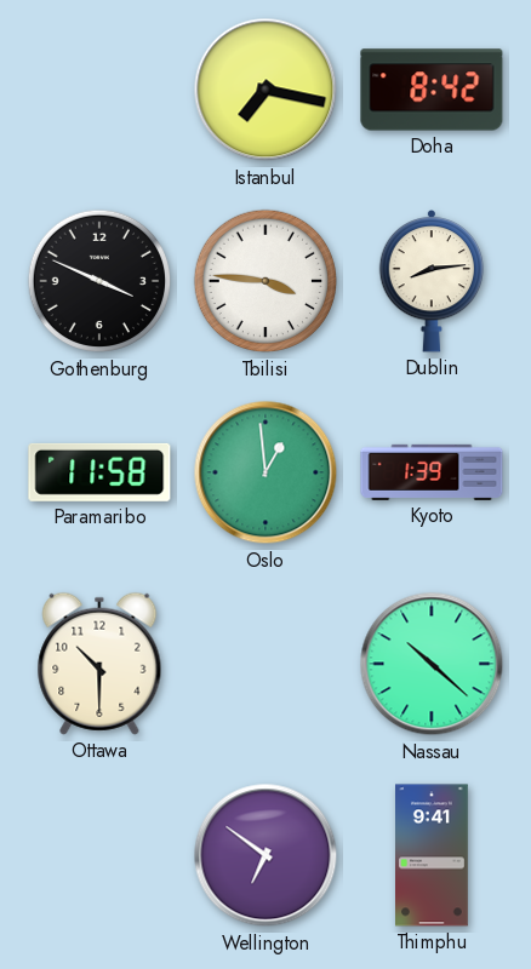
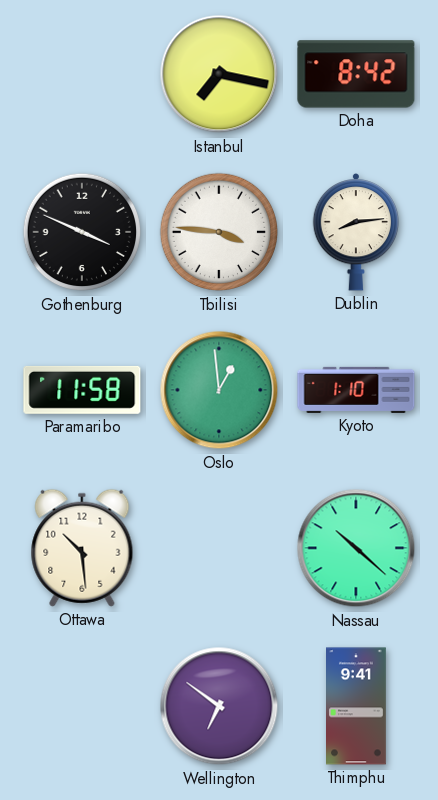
Kyoto: 1:39 -> 1:10 (356, 390)
Ottawa: 10:30 -> 10:29 (82, 548)
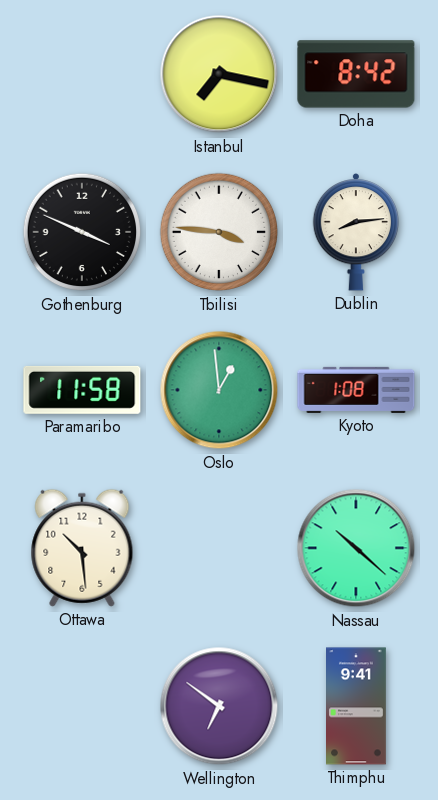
Kyoto: 1:10 -> 1:08 (356, 390)
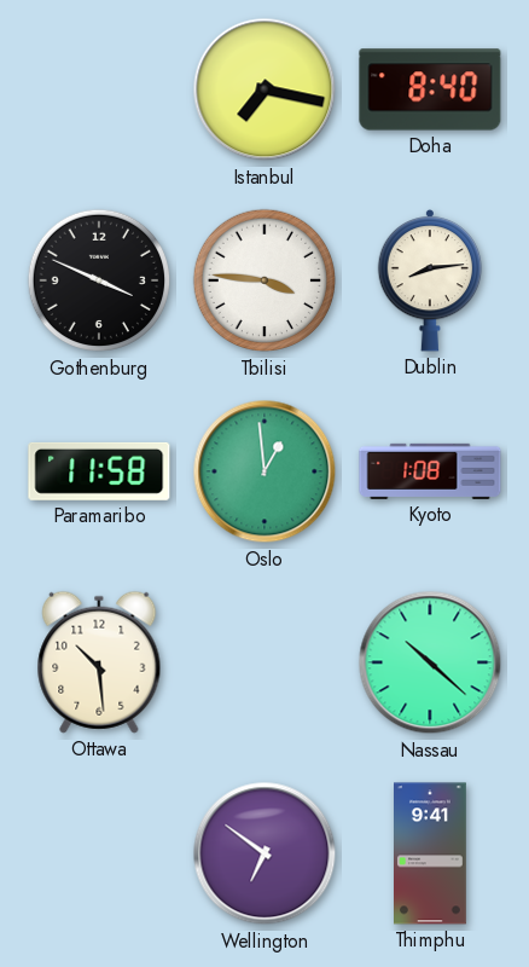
Doha: 8:42 -> 8:40 (430, 89)
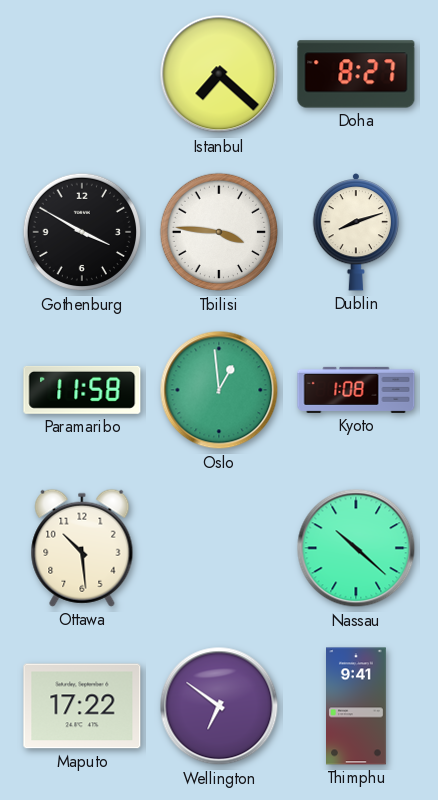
Istanbul: 7:17 -> 7:22 (219, 74)
Doha: 8:40 -> 8:27 (356, 74)
Gothenburg: 3:49 -> 3:50 (82, 232)
Dublin: 8:14 -> 8:12 (356, 233)
Maputo: none -> 17:22 (82, 706)
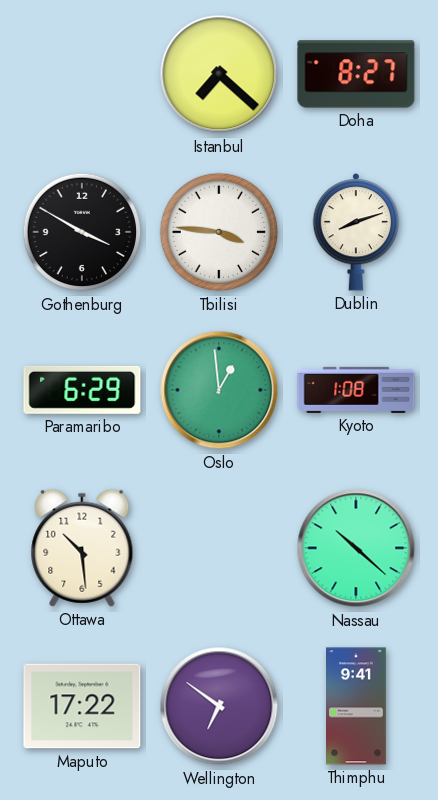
Paramaribo: 11:58 -> 6:29 (82, 390)
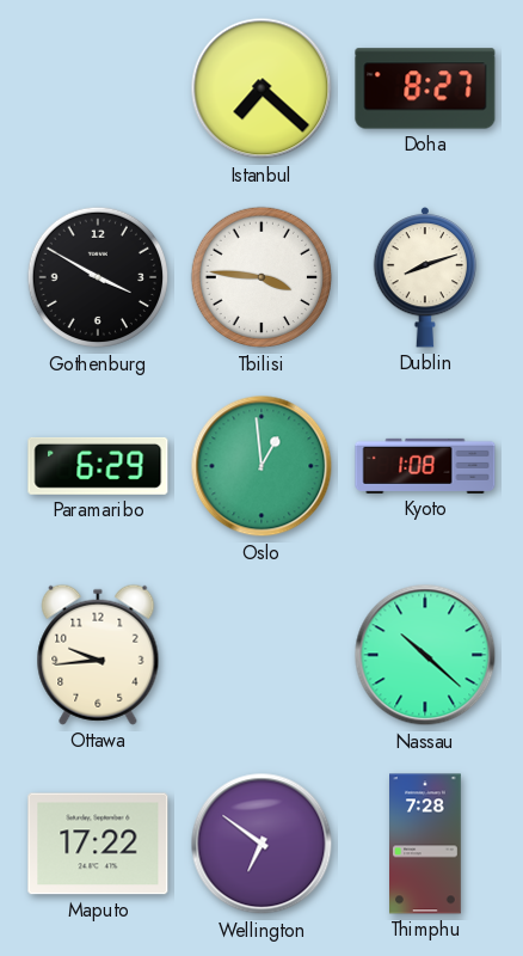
Ottawa: 10:29 -> 9:44 (98, 655)
Thimphu: 9:41 -> 7:28 (426, 844)
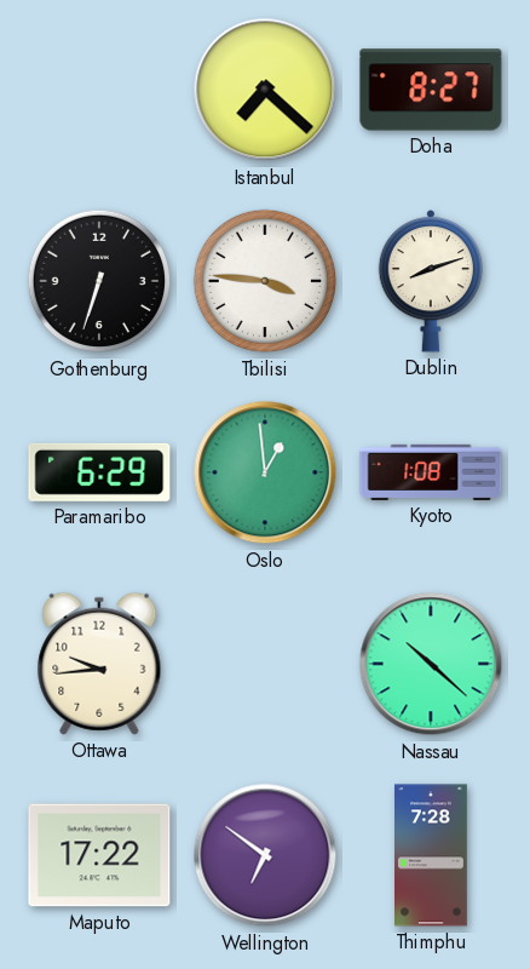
Gothenburg: 3:50 -> 6:33 (99, 281)
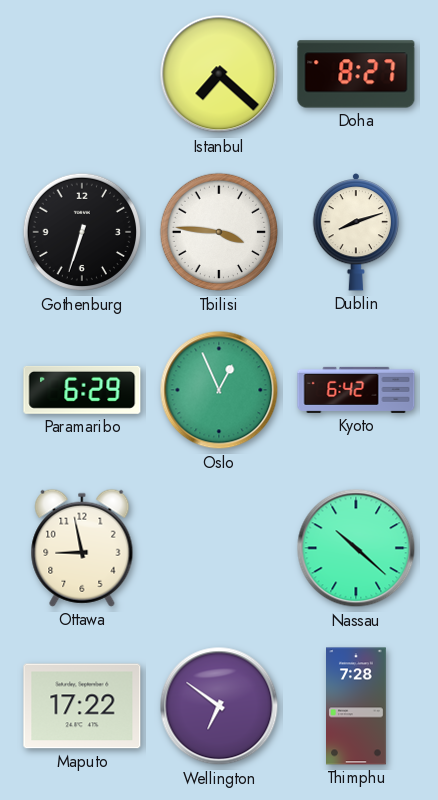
Oslo: 12:59 -> 12:56 (219, 390)
Kyoto: 1:08 -> 6:42 (356, 390)
Ottawa: 9:44 -> 8:58 (82, 548)
